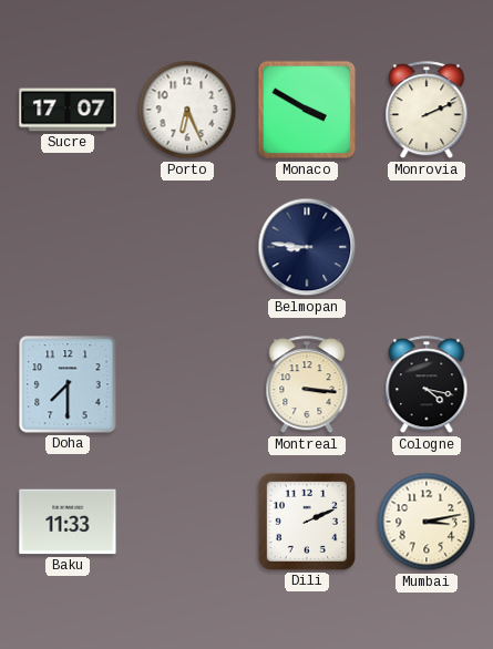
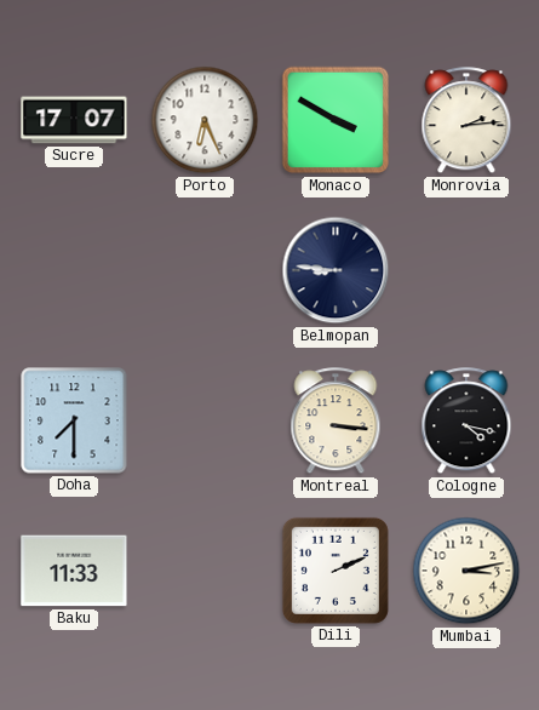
Monrovia: 2:11 -> 2:14 (466, 121)
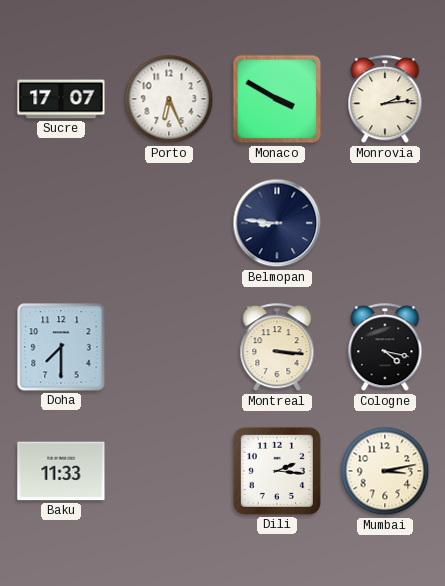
Dili: 2:11 -> 2:16 (277, 471)
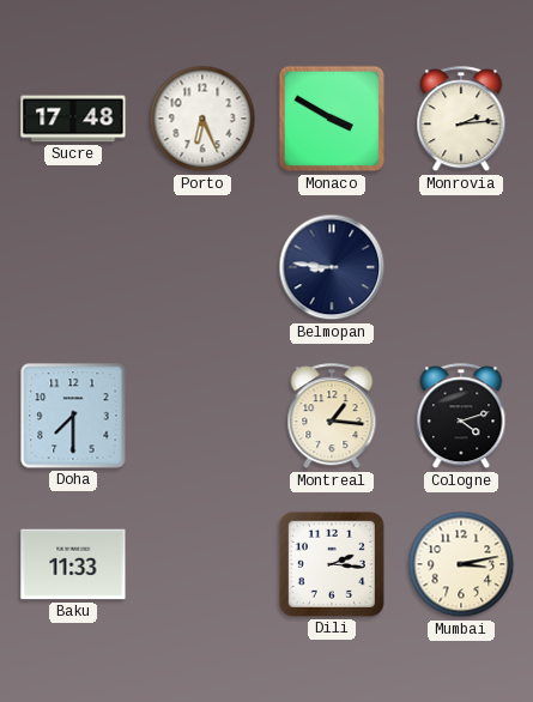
Sucre: 17:07 -> 17:48 (73, 119)
Montreal: 3:16 -> 1:16 (332, 417)
Cologne: 4:17 -> 4:12 (461, 417)
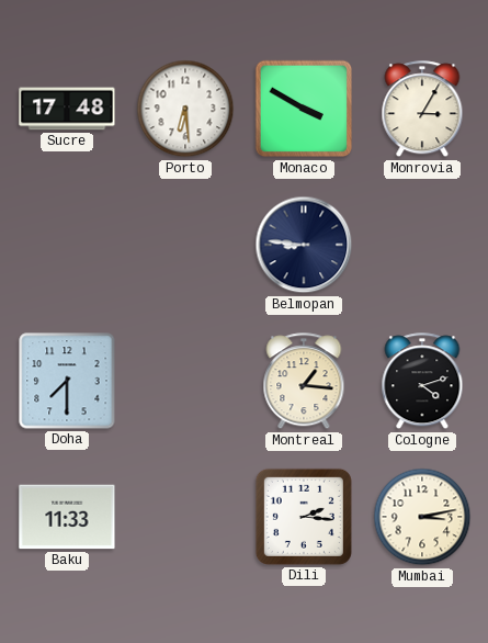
Porto: 6:26 -> 6:29 (185, 109)
Monrovia: 2:14 -> 3:05 (422, 110)
